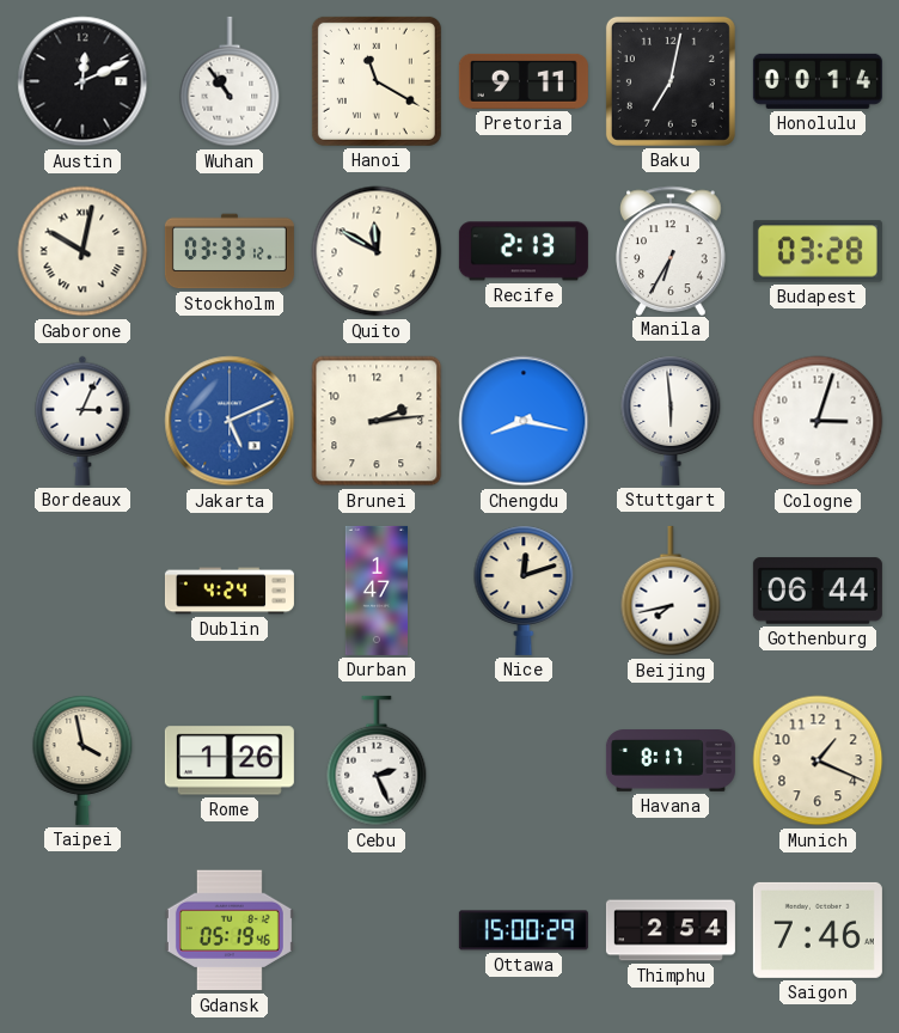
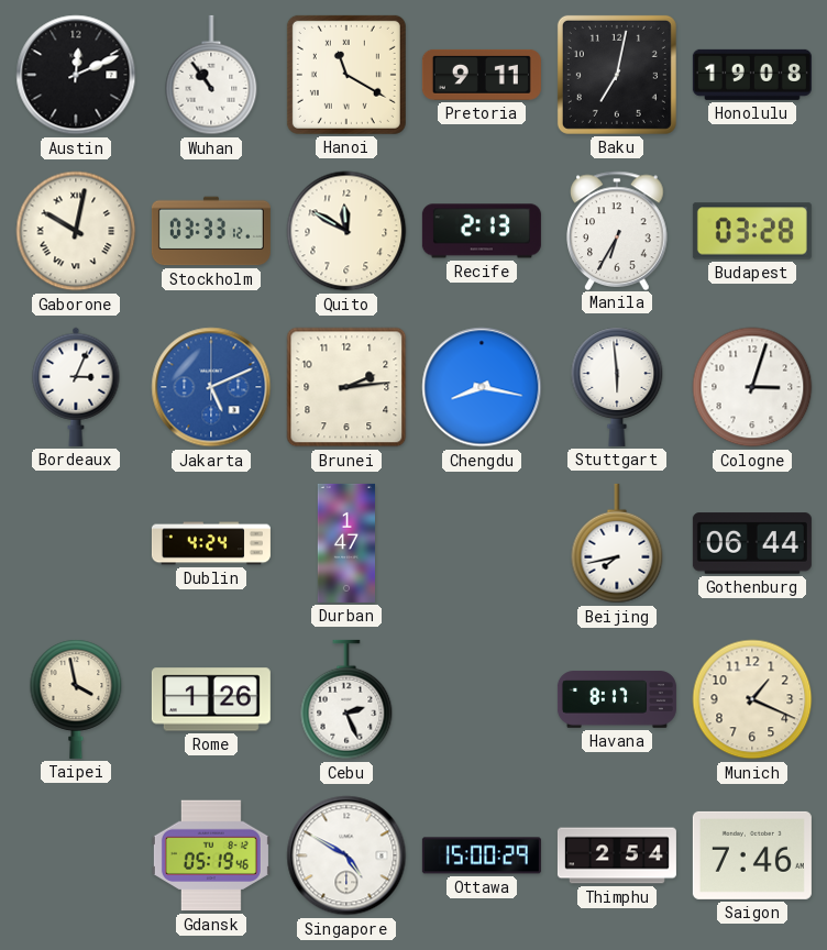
Honolulu: 00:14 -> 19:08 (752, 75)
Nice: 12:12 -> none (524, 591)
Singapore: none -> 4:50 (346, 855)
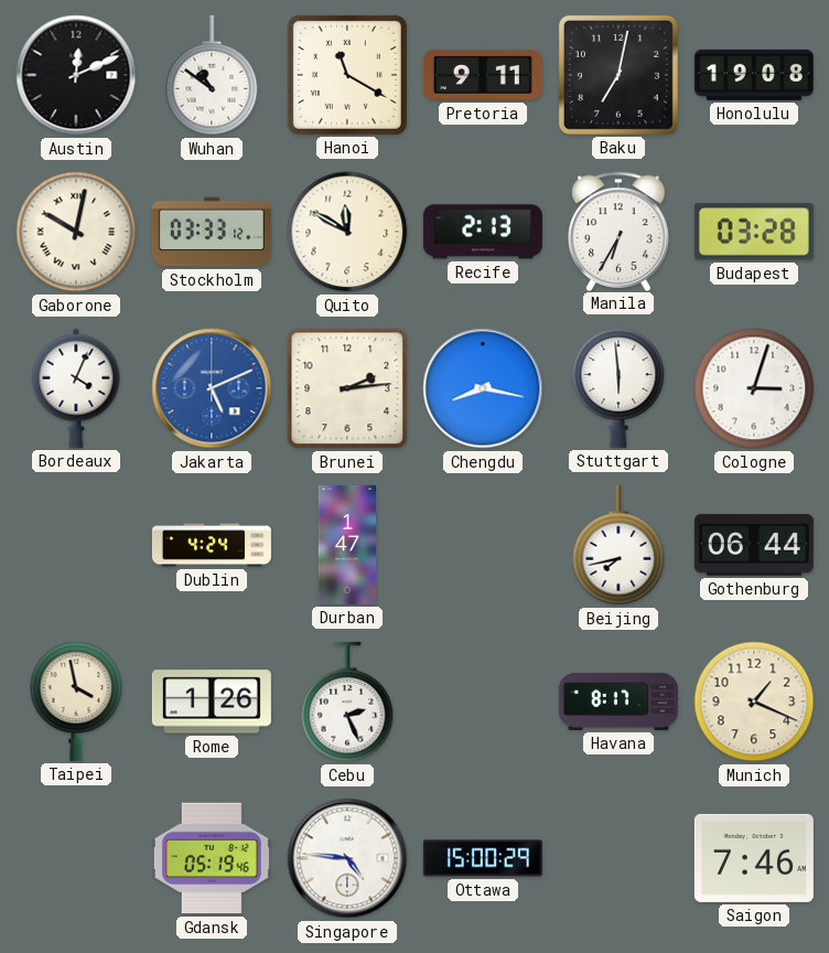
Wuhan: 10:54 -> 10:51 (212, 75)
Bordeaux: 3:04 -> 4:04 (76, 388)
Singapore: 4:50 -> 4:46 (347, 858)
Thimphu: 2:54 -> none (617, 855)
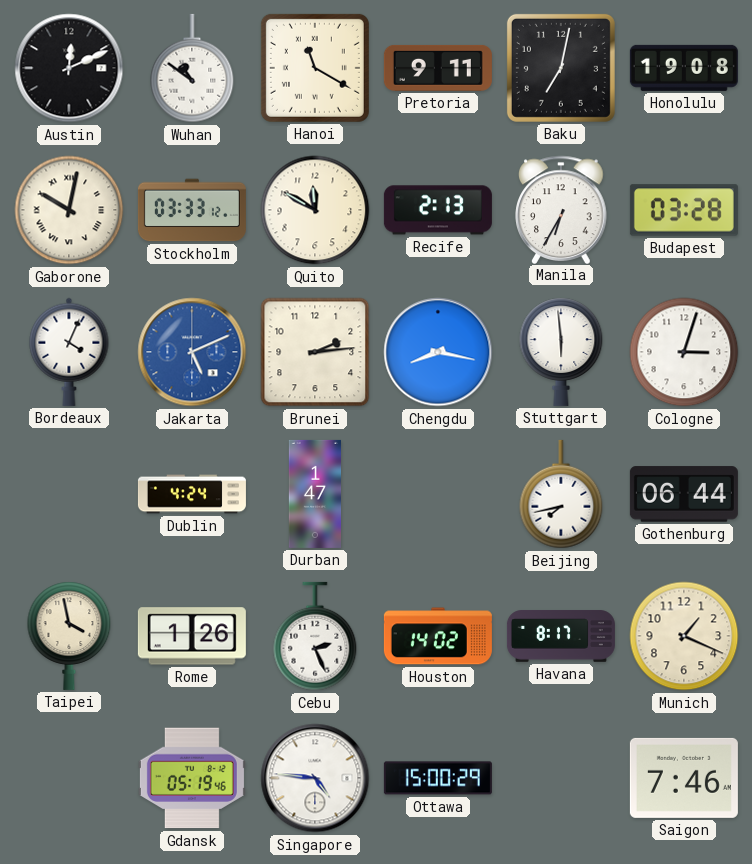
Houston: none -> 14:02 (438, 636)
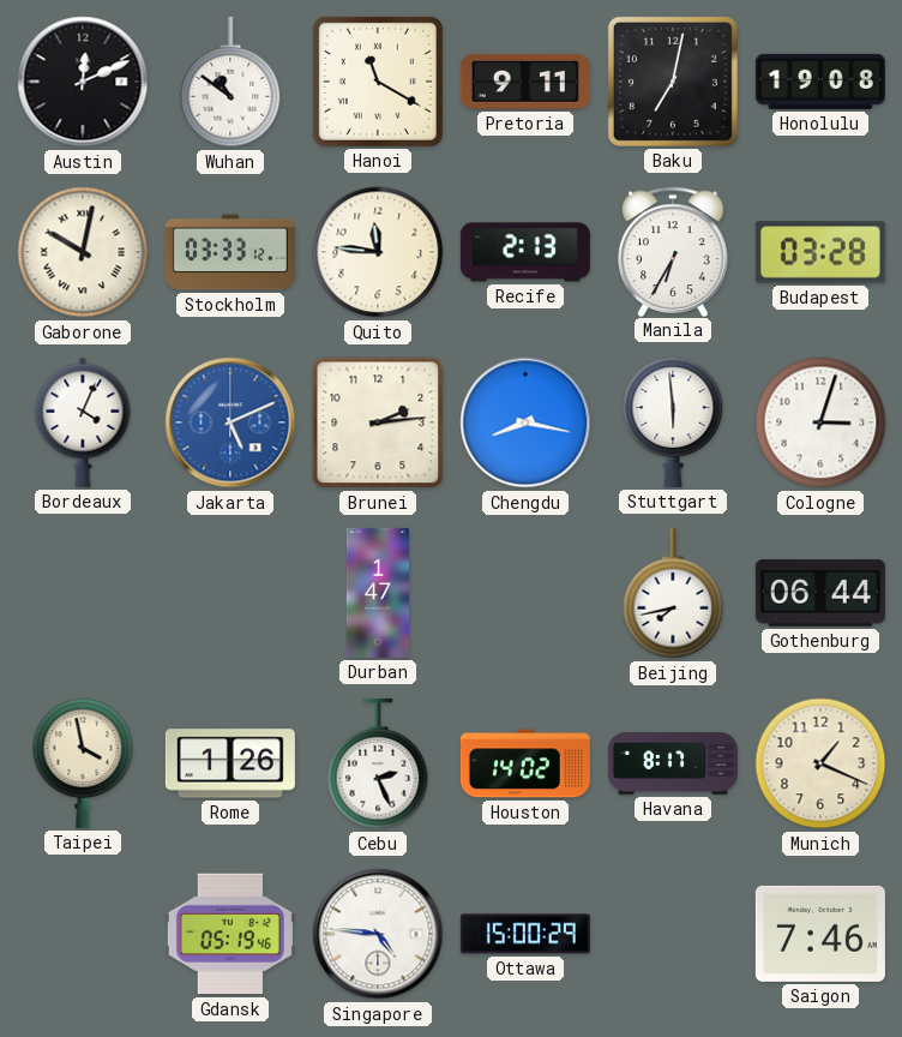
Quito: 11:50 -> 11:46 (378, 252)
Dublin: 4:24 -> none (192, 494)
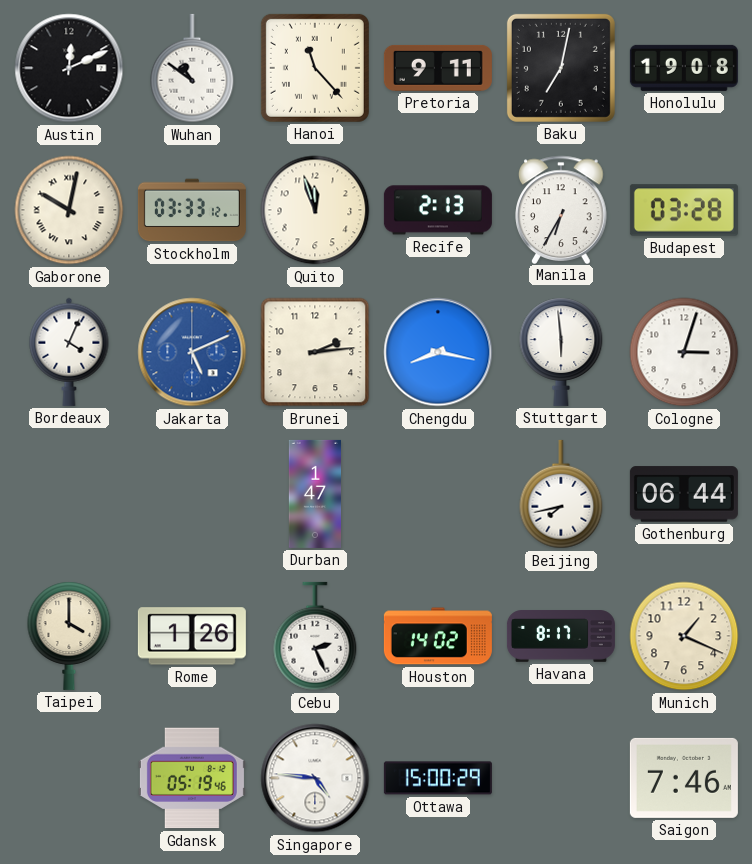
Hanoi: 11:20 -> 11:23 (315, 68)
Quito: 11:46 -> 11:57 (315, 210)
Taipei: 3:58 -> 4:00 (69, 636)
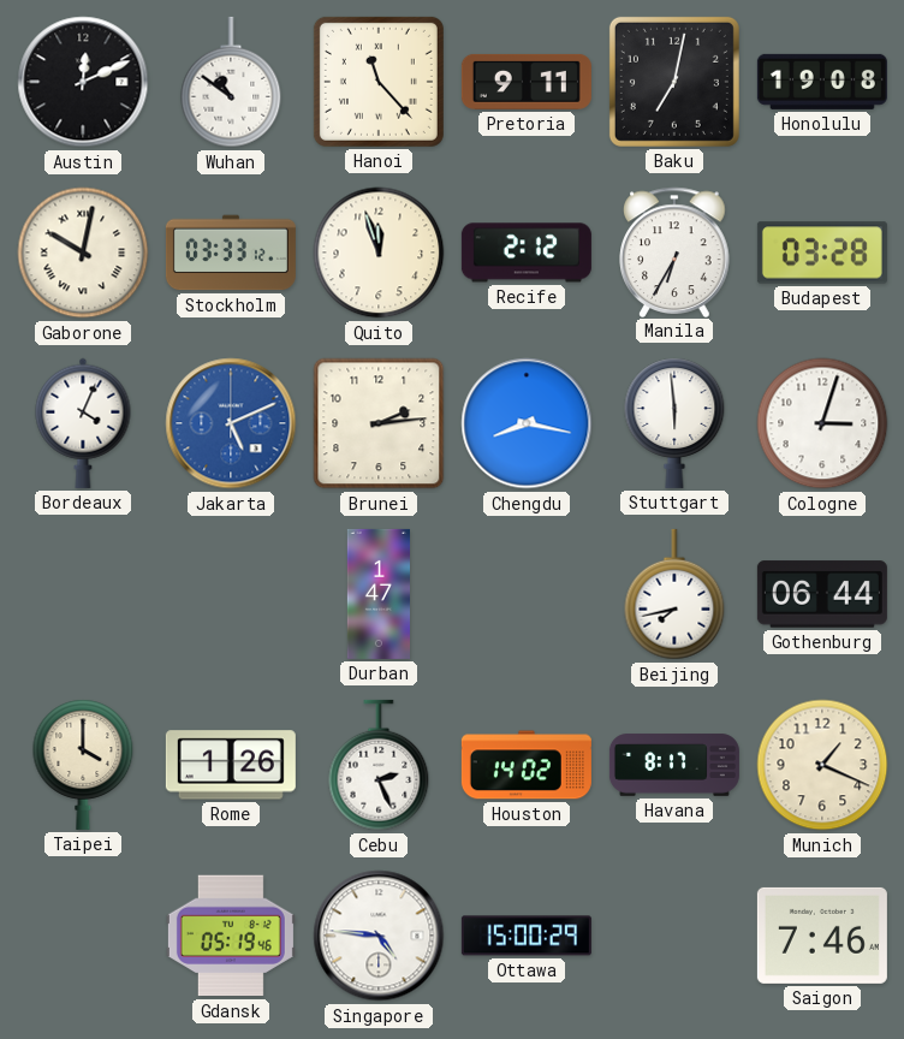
Recife: 2:13 -> 2:12 (527, 253)
